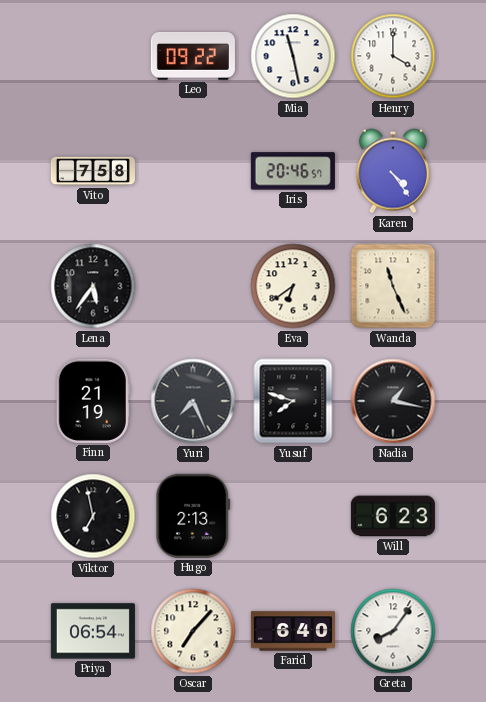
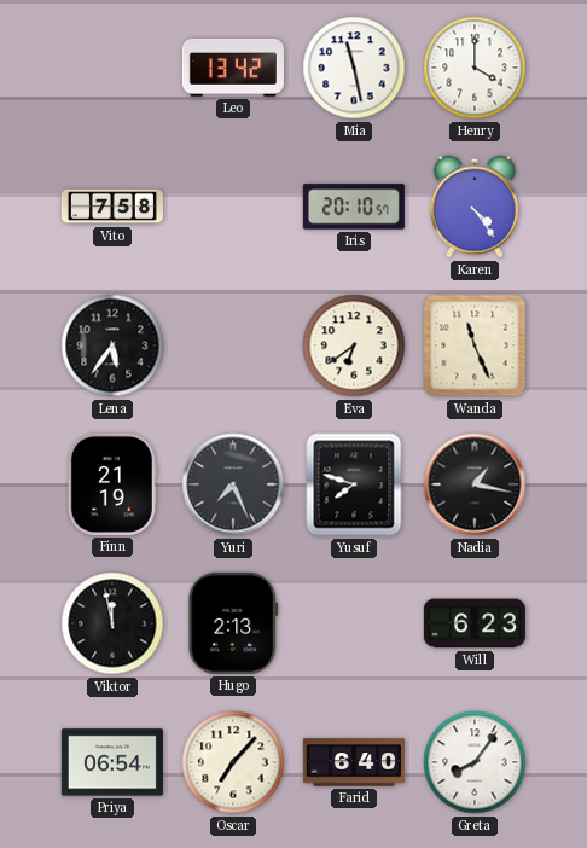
Leo: 09:22 -> 13:42 (233, 68)
Iris: 20:46 -> 20:10 (354, 207)
Viktor: 6:58 -> 11:58 (112, 623)
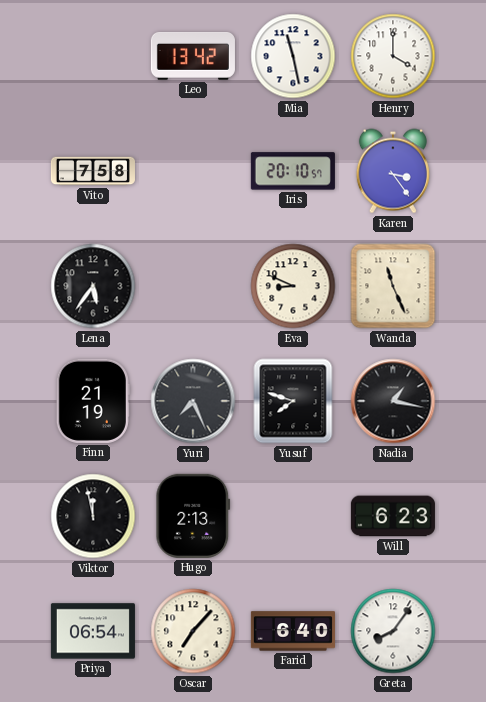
Karen: 4:24 -> 3:24 (393, 171)
Eva: 6:39 -> 8:49 (293, 286)
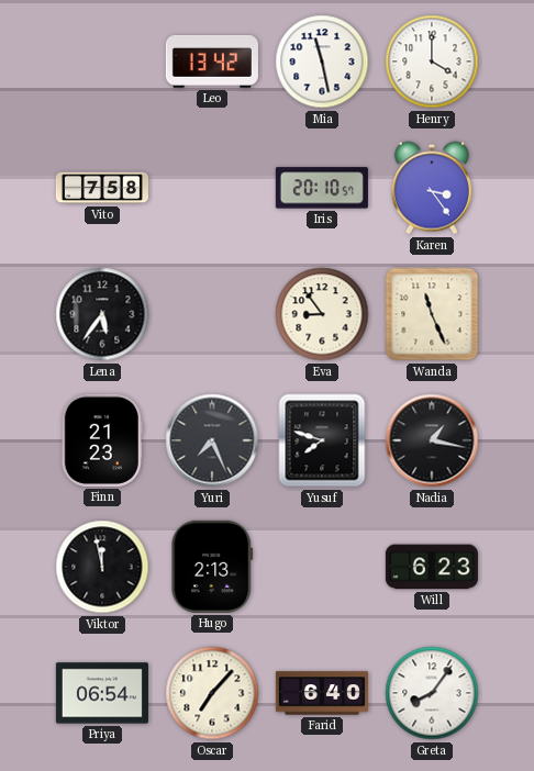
Eva: 8:49 -> 8:54 (322, 314)
Finn: 21:19 -> 21:23 (102, 440)
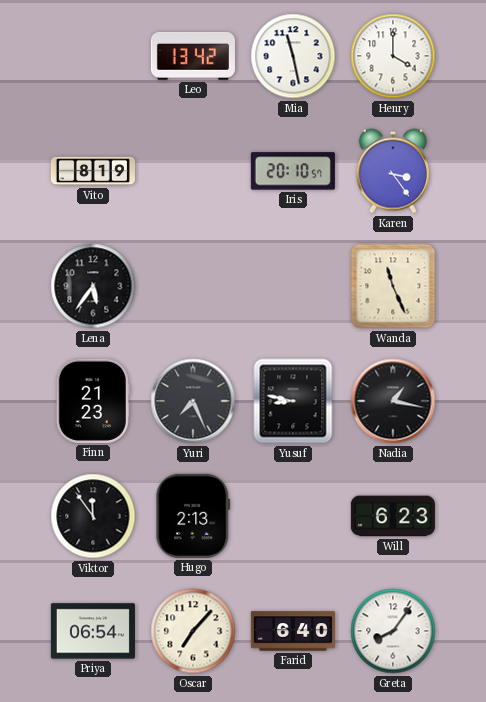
Vito: 7:58 -> 8:19 (93, 171)
Eva: 8:54 -> none (322, 314)
Yusuf: 7:48 -> 8:47 (293, 401)
Viktor: 11:58 -> 11:54 (93, 516)
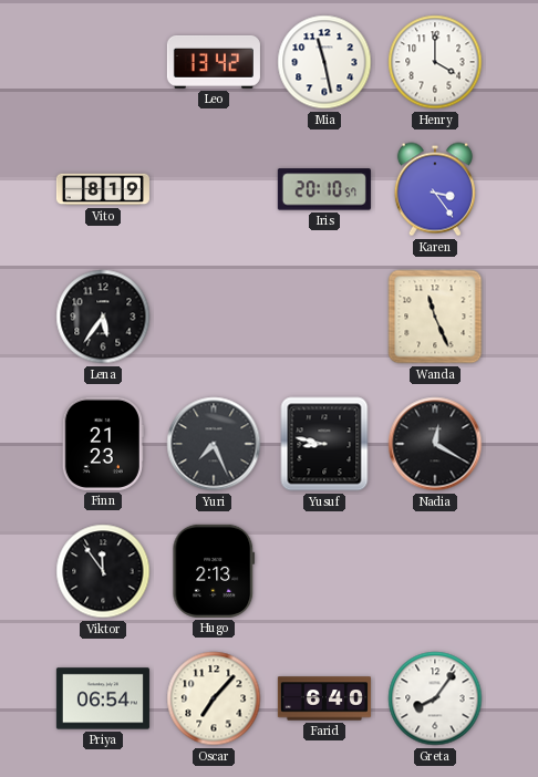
Nadia: 1:17 -> 12:20 (435, 444)
Will: 6:23 -> none (393, 516)
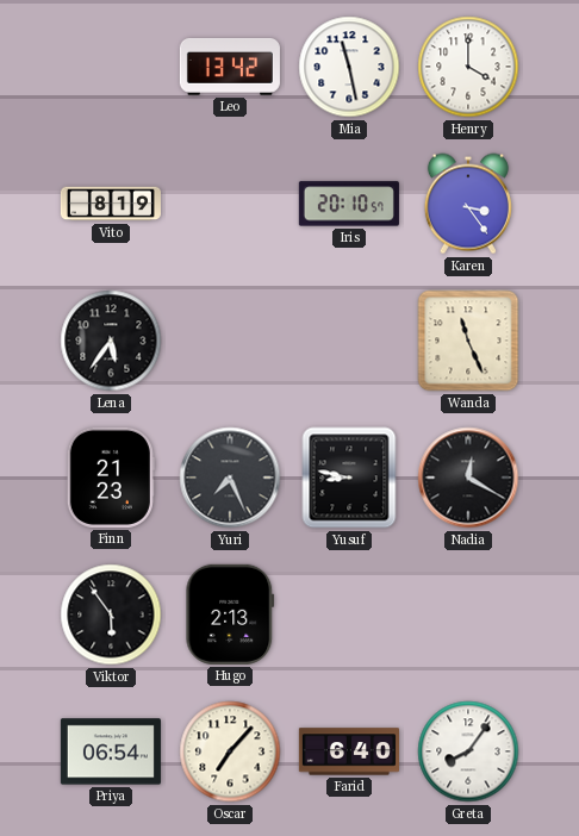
Viktor: 11:54 -> 5:54 (111, 614)
